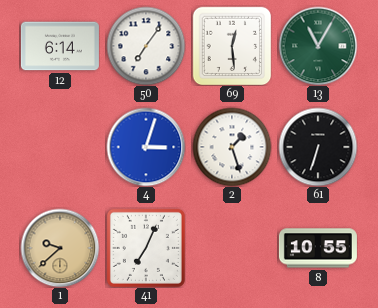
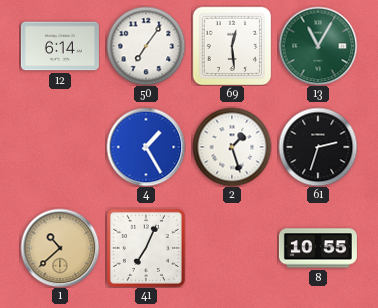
4: 3:03 -> 1:25 (146, 147)
61: 6:33 -> 2:33 (318, 147)
1: 9:38 -> 10:38 (60, 248)
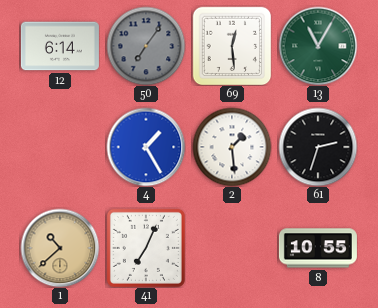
50 dial: white -> grey (146, 46)
2: 1:27 -> 1:29 (232, 147)
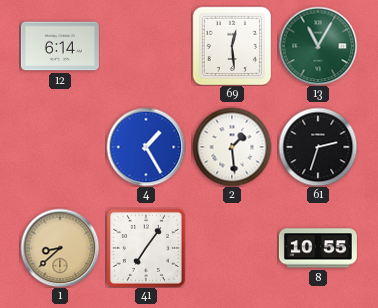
50: 7:06 -> none (146, 46)
1: 10:38 -> 8:38 (60, 248)
41: 7:04 -> 7:06 (146, 248)
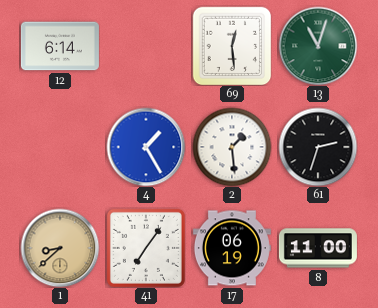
13: 11:05 -> 11:03 (318, 46)
17: none -> 06:19 (232, 248)
8: 10:55 -> 11:00 (318, 248)
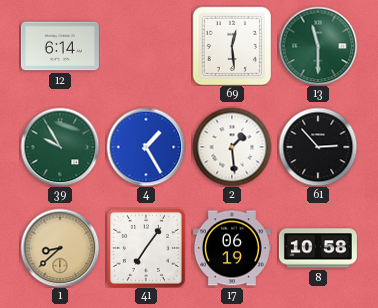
13: 11:03 -> 11:30 (318, 46)
39: none -> 9:55 (60, 147)
61: 2:33 -> 2:53 (318, 147)
8: 11:00 -> 10:58 (318, 248)
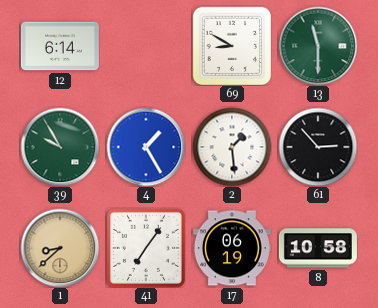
69: 12:29 -> 8:50 (232, 46)
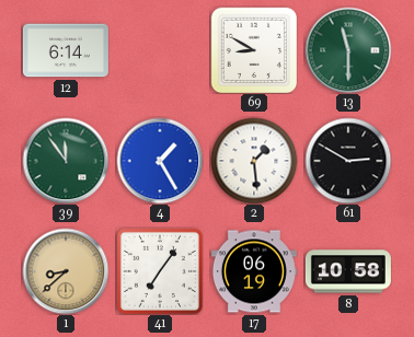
39: 9:55 -> 11:54 (66, 161)
61: 2:53 -> 2:50 (348, 161)
